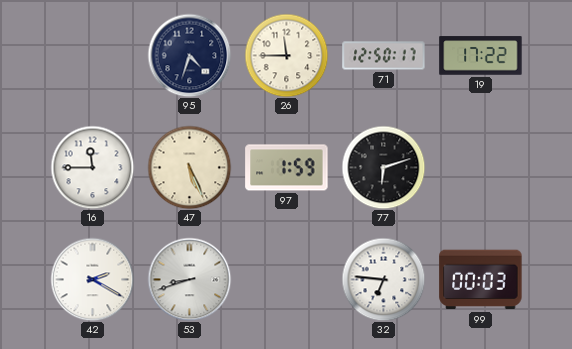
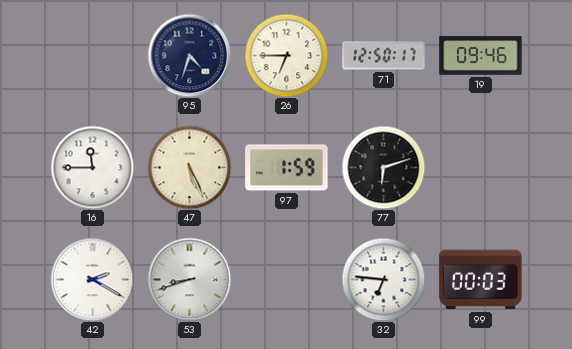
26: 11:45 -> 6:45 (286, 55)
19: 17:22 -> 09:46 (481, 56)
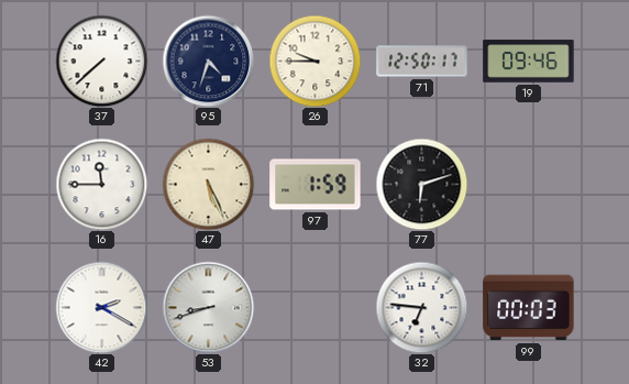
37: none -> 7:38 (101, 61)
26: 6:45 -> 9:45 (314, 61)
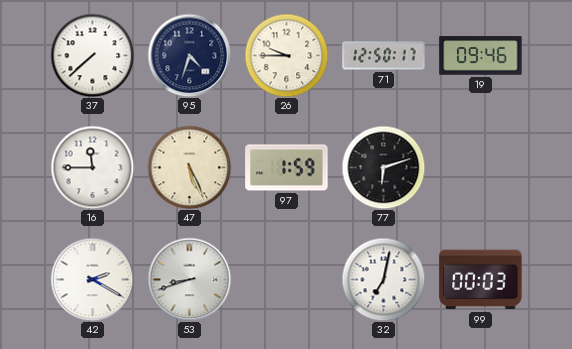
32: 6:46 -> 7:02 (383, 279)
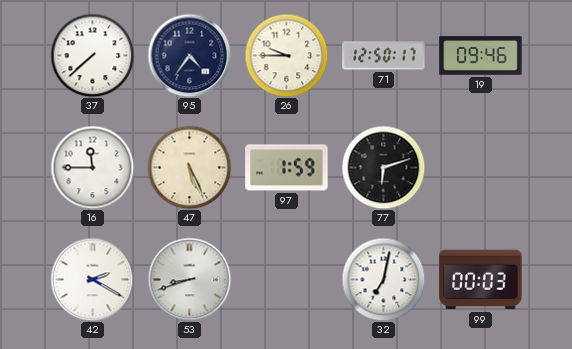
95: 4:33 -> 4:36 (189, 55)
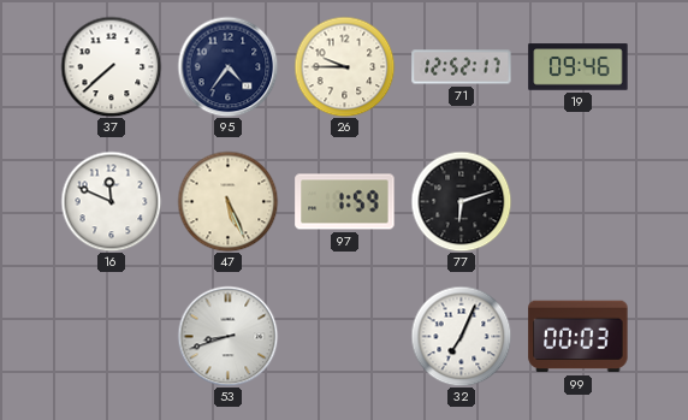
71: 12:50 -> 12:52 (462, 67)
16: 11:45 -> 11:49 (111, 201)
42: 2:20 -> none (92, 279)
32: 7:02 -> 7:04 (461, 336)
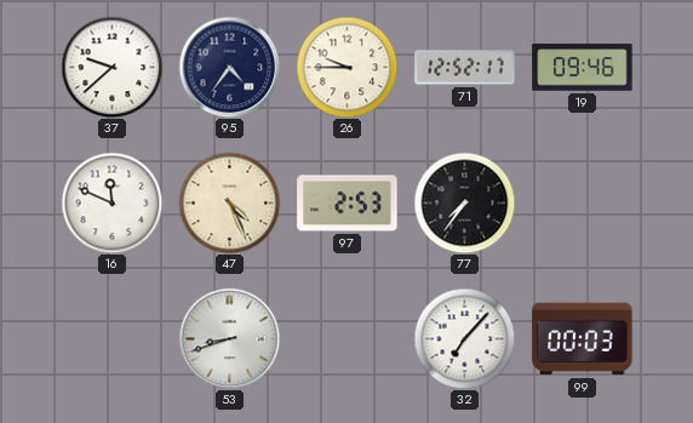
37: 7:38 -> 9:38 (111, 67)
47: 5:26 -> 4:26 (229, 202)
97: 1:59 -> 2:53 (348, 204)
77: 6:12 -> 7:36 (464, 202)
32: 7:04 -> 7:07 (464, 338)
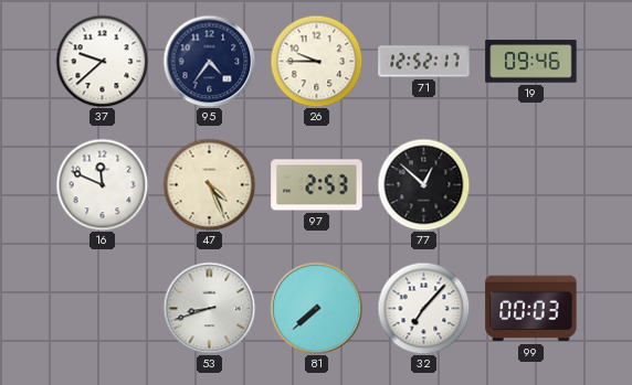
77: 7:36 -> 12:52 (423, 184)
81: none -> 7:38 (316, 308)
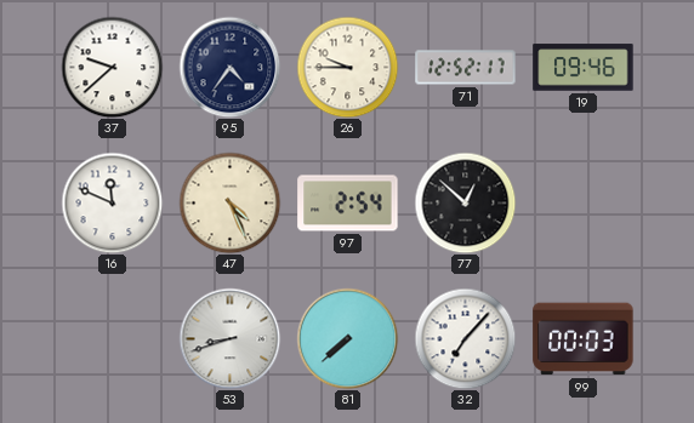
97: 2:53 -> 2:54 (348, 204)
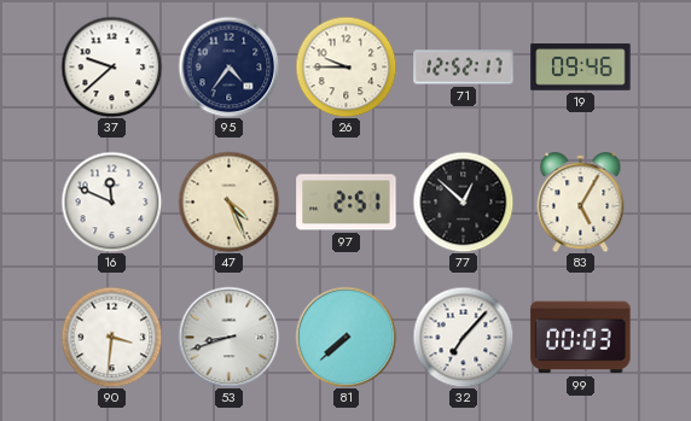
97: 2:54 -> 2:51 (347, 203)
83: none -> 5:05 (581, 203)
90: none -> 3:31 (111, 337)
